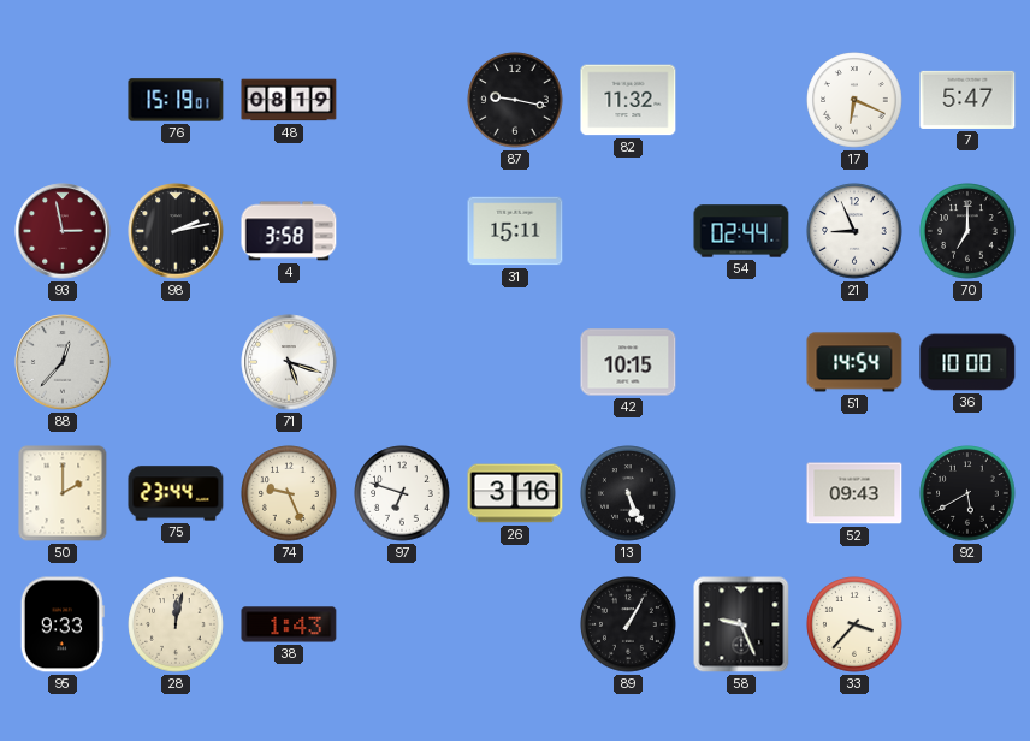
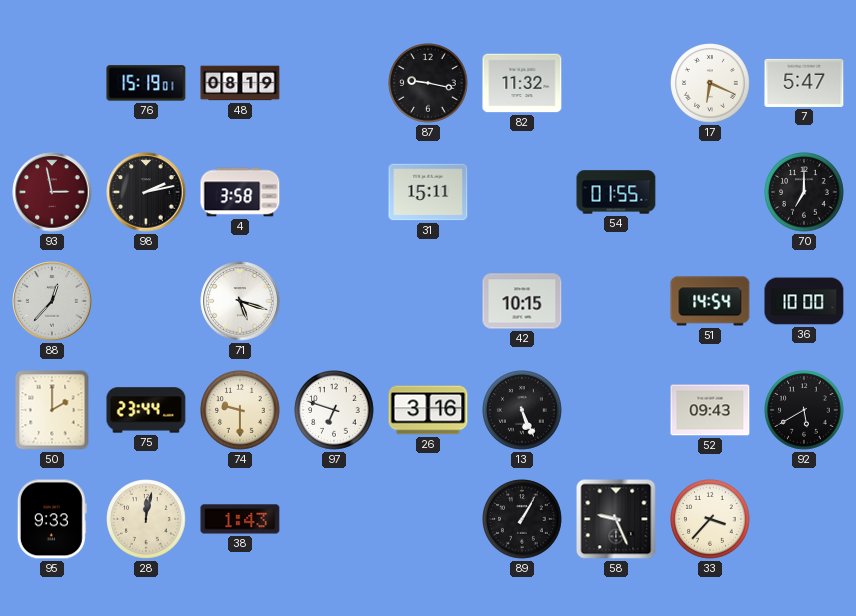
54: 02:44 -> 01:55 (616, 192)
21: 8:56 -> none (854, 231)
74: 9:26 -> 9:30 (240, 410)
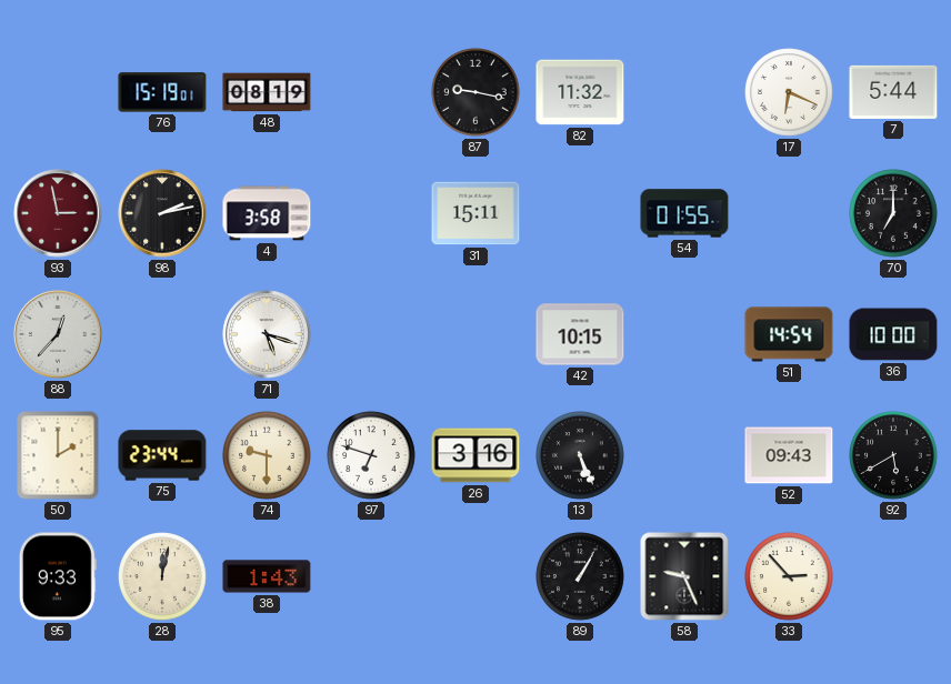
7: 5:47 -> 5:44 (893, 92)
33: 3:37 -> 2:53 (789, 576)
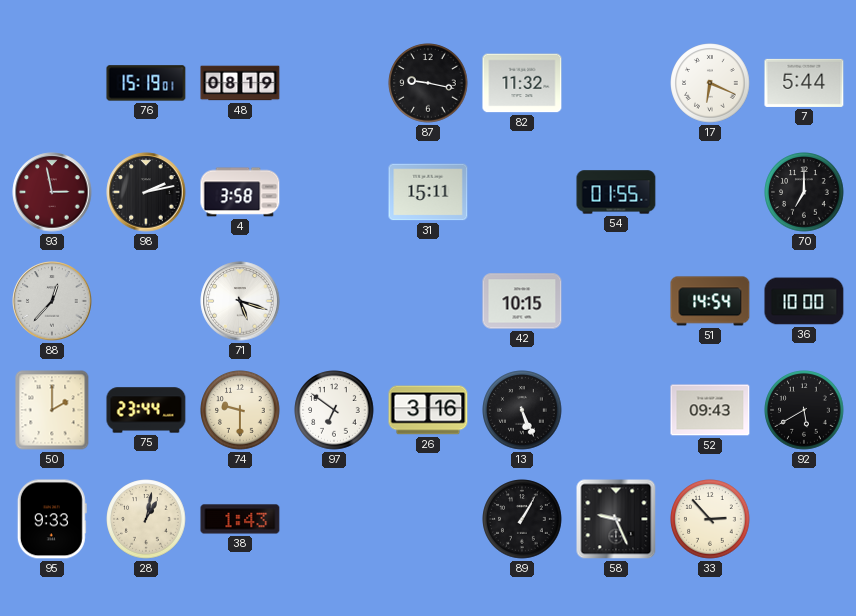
97: 6:48 -> 6:51 (334, 410)
28: 12:02 -> 1:02 (146, 519)
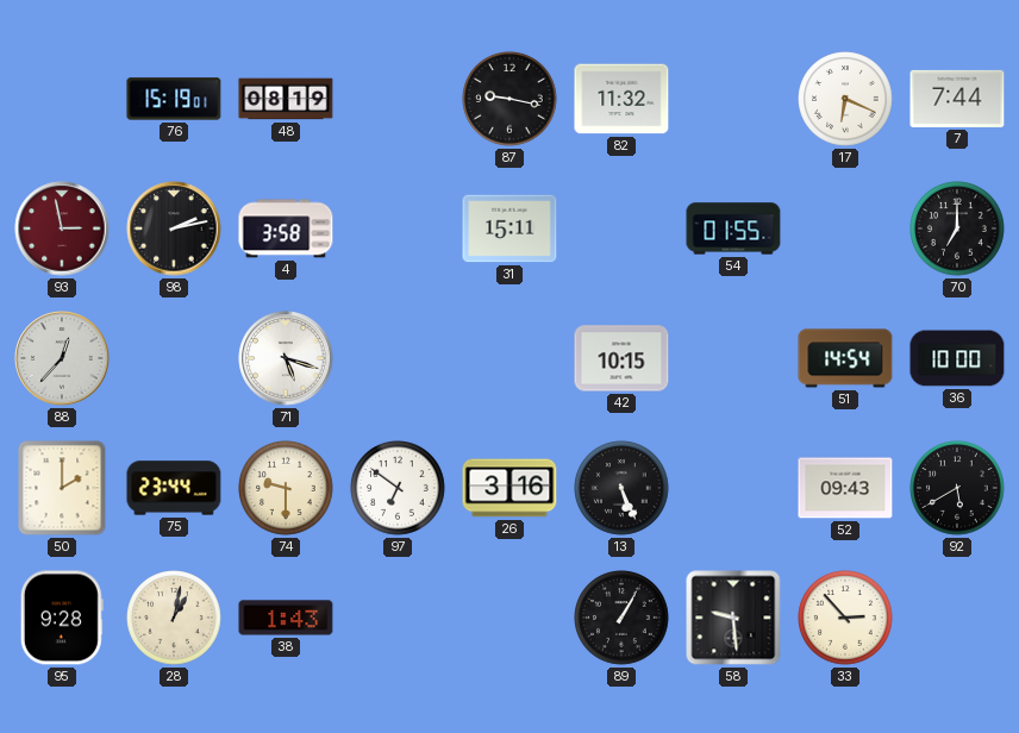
7: 5:44 -> 7:44 (957, 99)
95: 9:33 -> 9:28 (62, 618)
58: 9:26 -> 9:29 (733, 618)
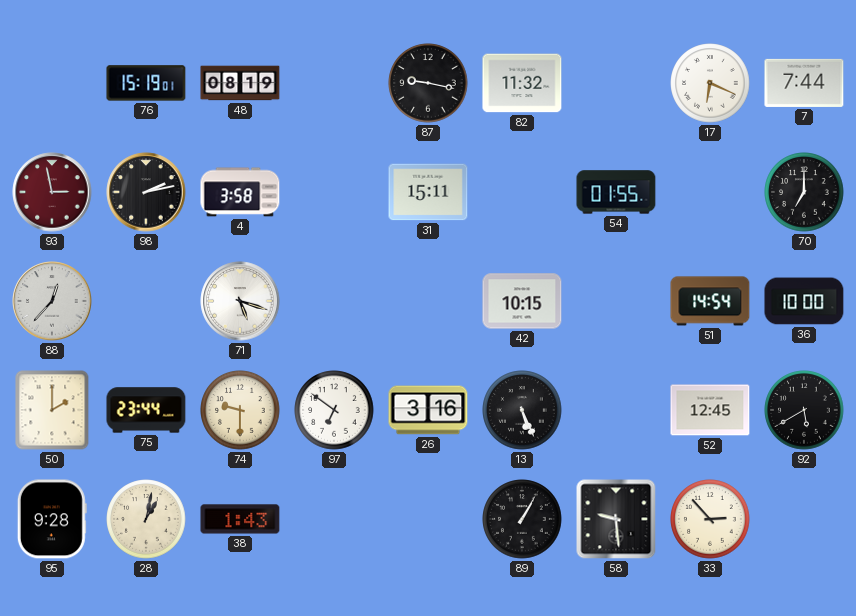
52: 09:43 -> 12:45 (710, 410)
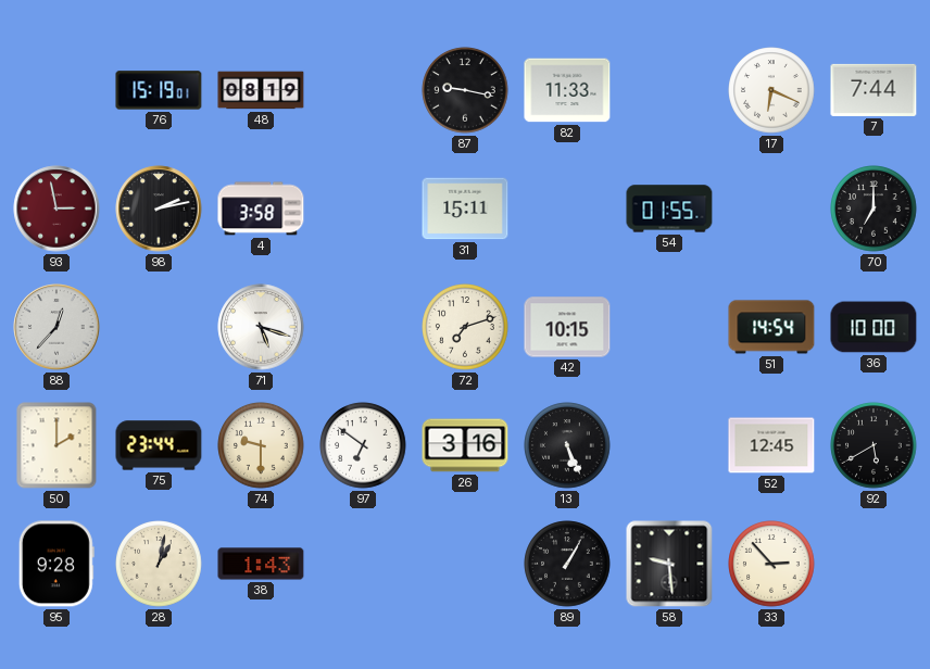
82: 11:32 -> 11:33 (567, 90)
72: none -> 7:12 (465, 327)
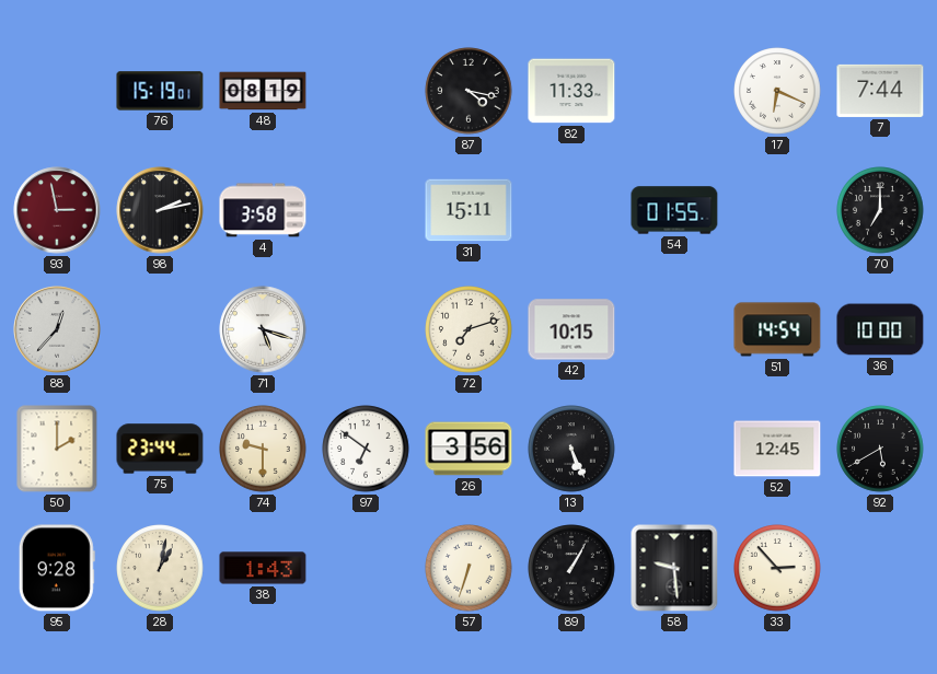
87: 9:17 -> 4:17 (468, 91)
26: 3:16 -> 3:56 (468, 449)
57: none -> 6:33 (468, 568)
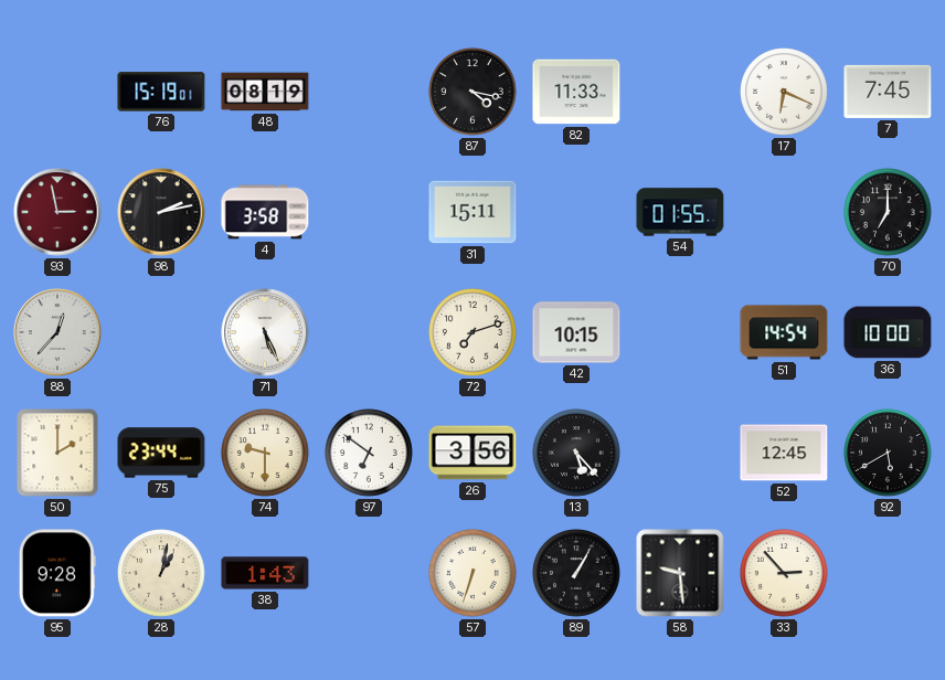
7: 7:44 -> 7:45 (888, 92)
71: 5:18 -> 5:26 (265, 332)
13: 5:26 -> 5:23 (576, 453)
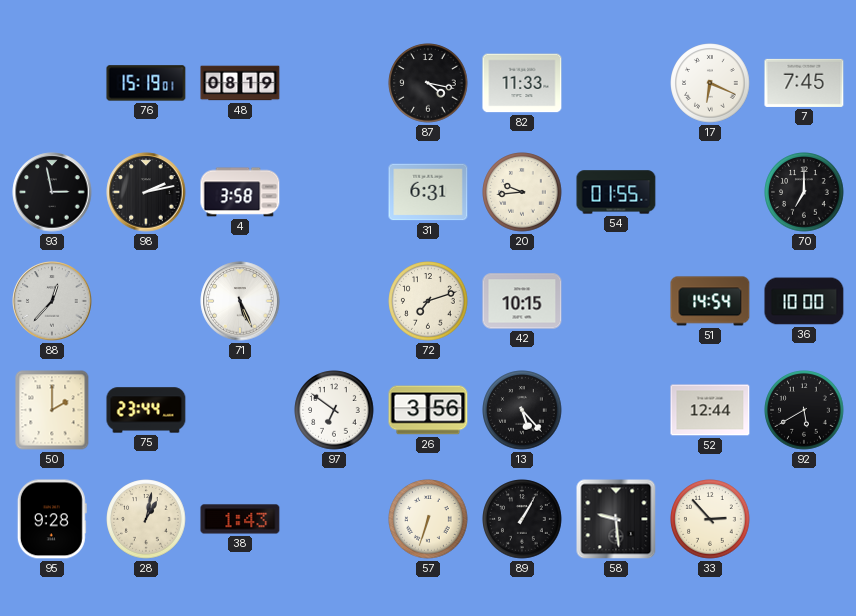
93 dial: burgundy -> black (52, 192)
31: 15:11 -> 6:31 (428, 192)
20: none -> 9:44 (522, 192)
74: 9:30 -> none (265, 453)
52: 12:45 -> 12:44 (710, 410)
